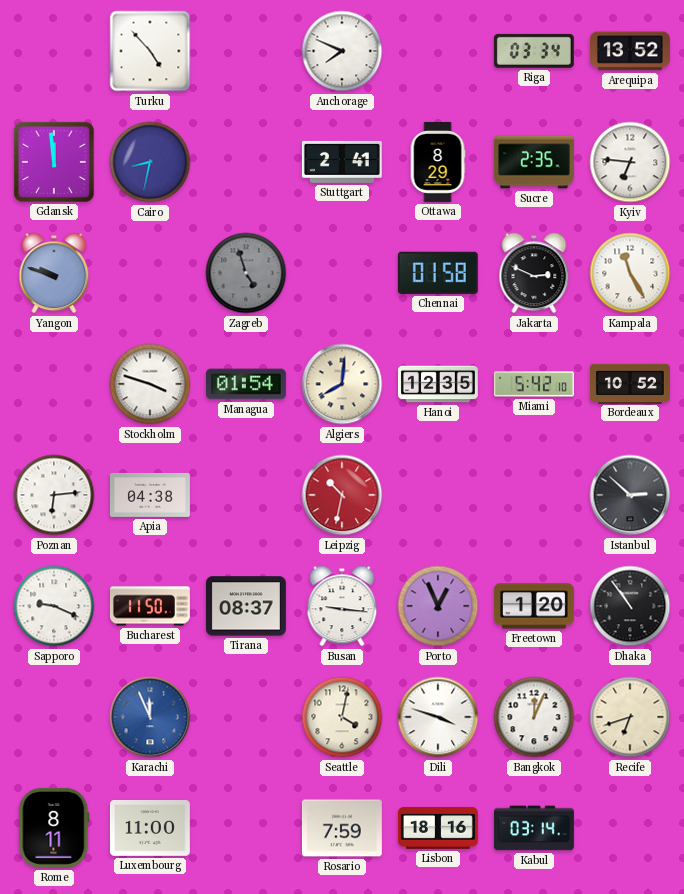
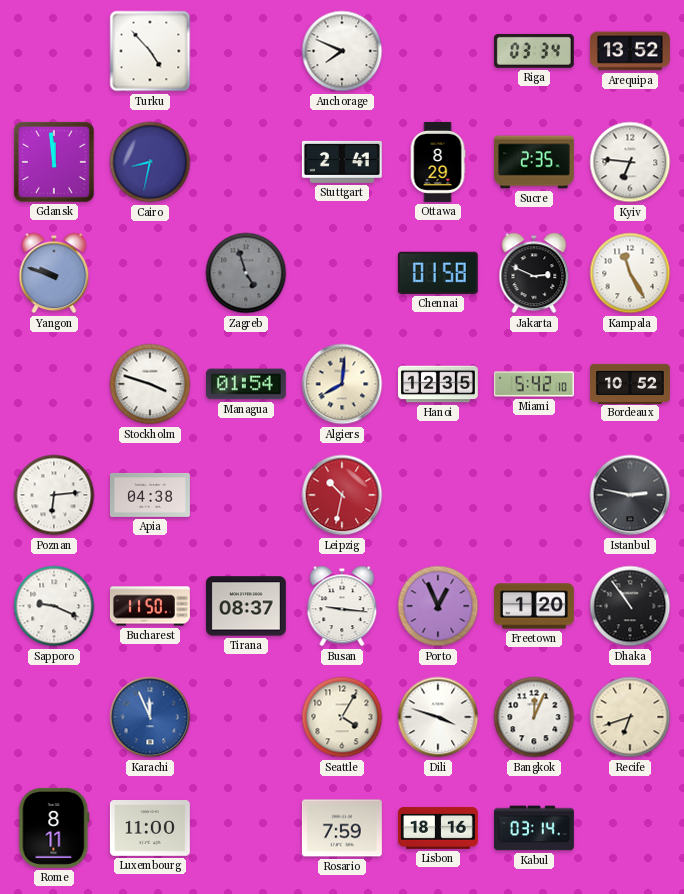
Istanbul: 2:52 -> 2:47 (630, 495)
Seattle: 4:02 -> 4:05 (342, 717)
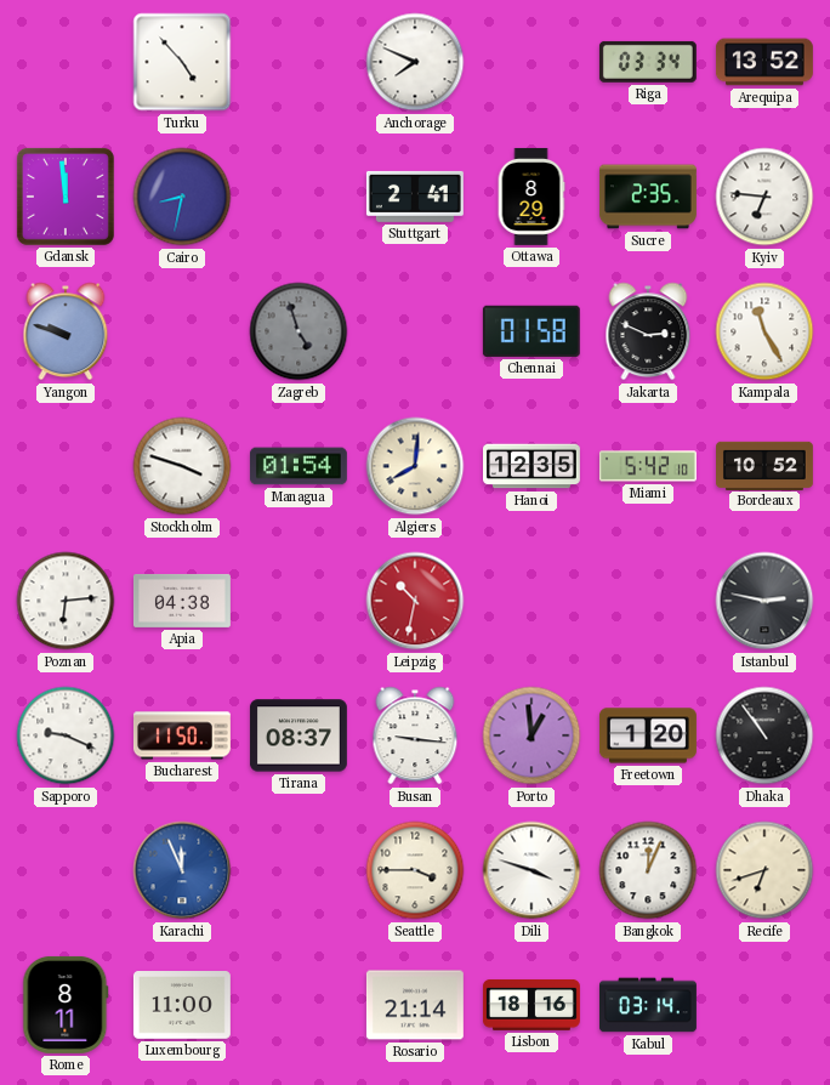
Porto: 12:56 -> 12:59 (531, 735)
Seattle: 4:05 -> 3:45 (415, 870)
Rosario: 7:59 -> 21:14 (415, 1005)
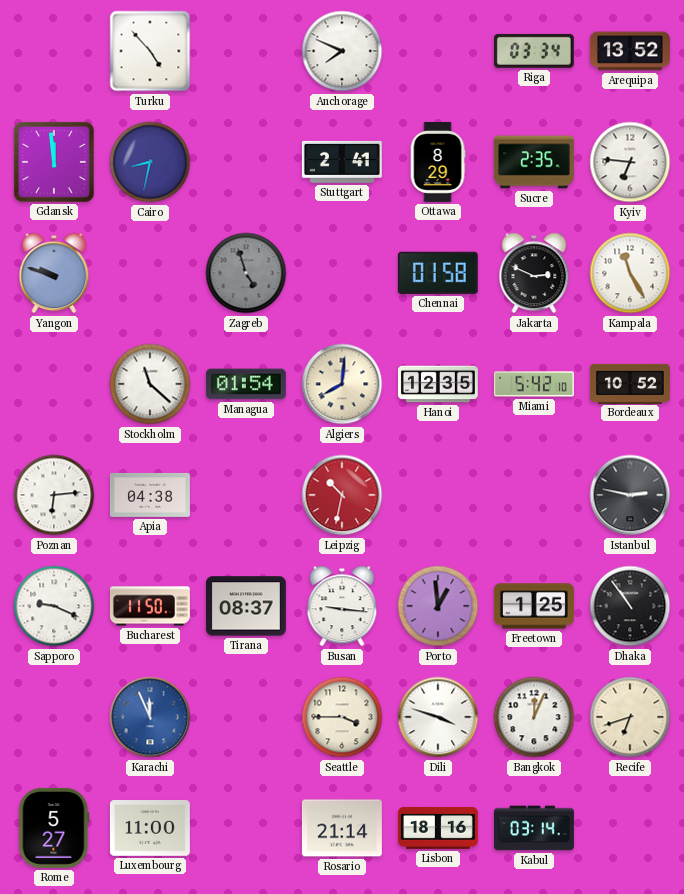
Stockholm: 3:48 -> 11:22 (150, 384)
Freetown: 1:20 -> 1:25 (534, 606)
Rome: 8:11 -> 5:27 (54, 828)
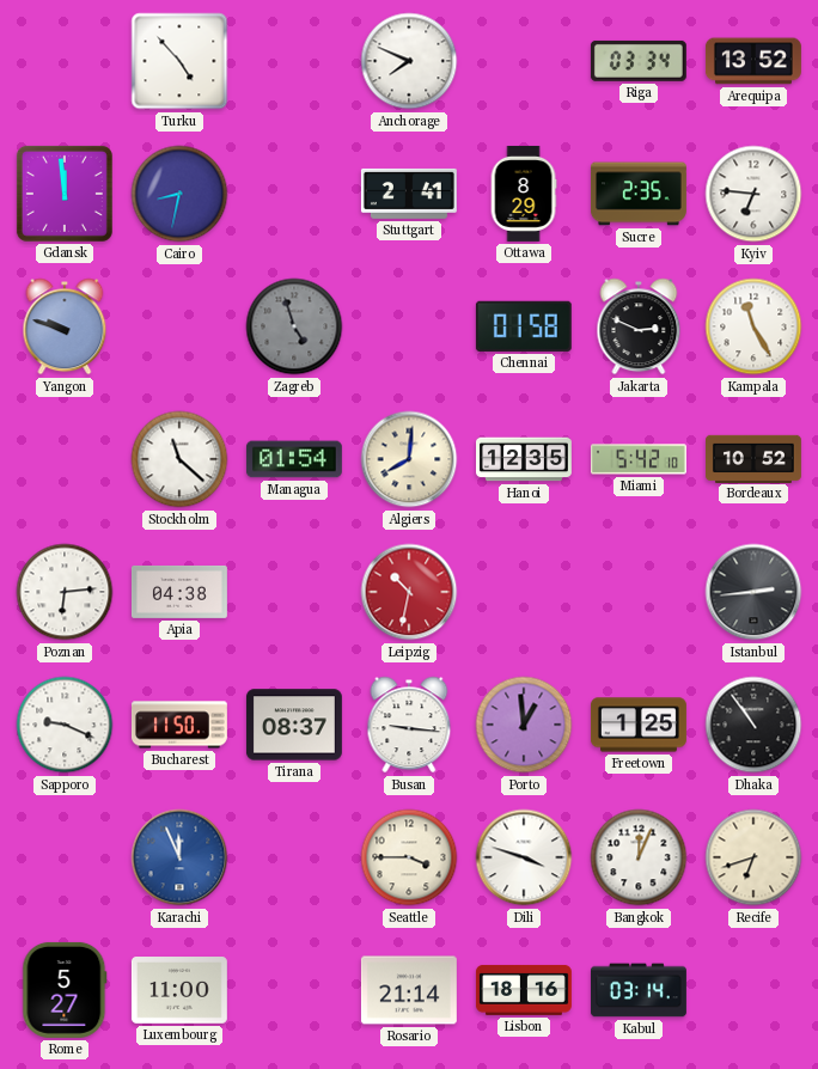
Istanbul: 2:47 -> 2:44 (753, 592)
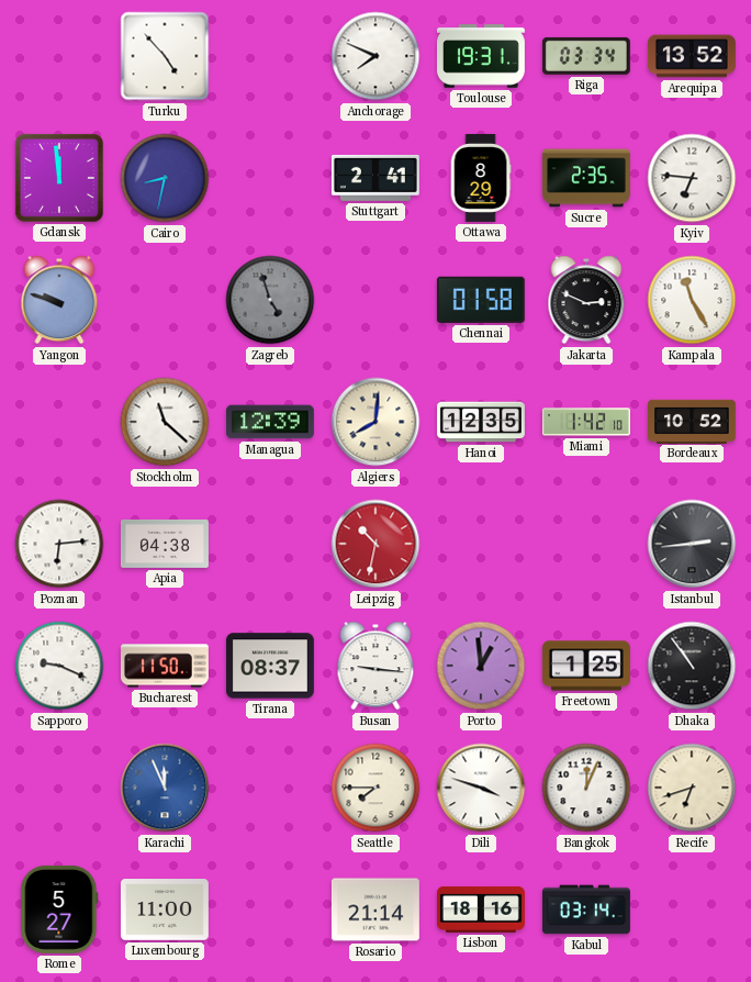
Toulouse: none -> 19:31 (481, 56)
Managua: 01:54 -> 12:39 (270, 422)
Miami: 5:42 -> 1:42 (586, 422)
Seattle: 3:45 -> 7:45 (375, 788)
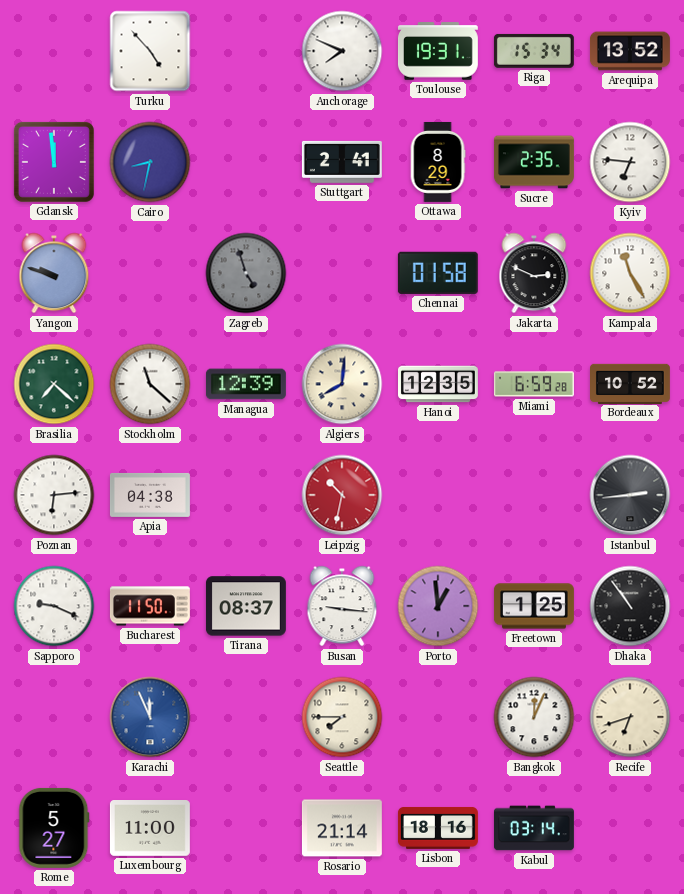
Riga: 03:34 -> 15:34 (534, 51)
Brasilia: none -> 7:22 (54, 384)
Miami: 1:42 -> 6:59 (534, 384)
Dili: 3:48 -> none (481, 788)
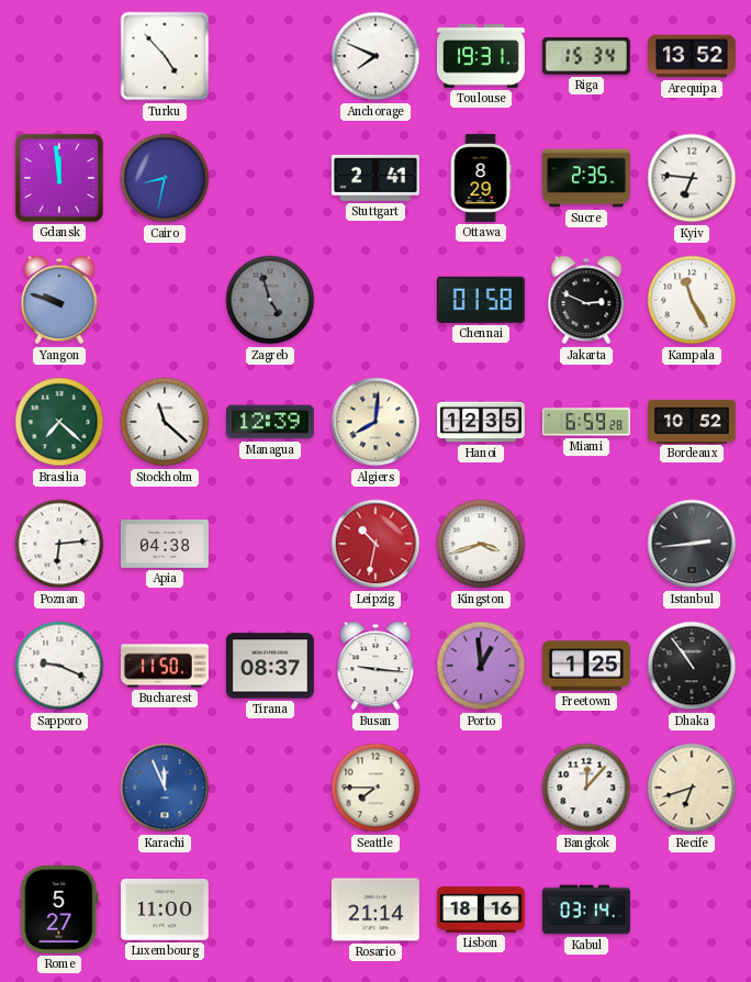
Kingston: none -> 3:42 (481, 544)
Bangkok: 12:04 -> 12:07 (586, 788)
